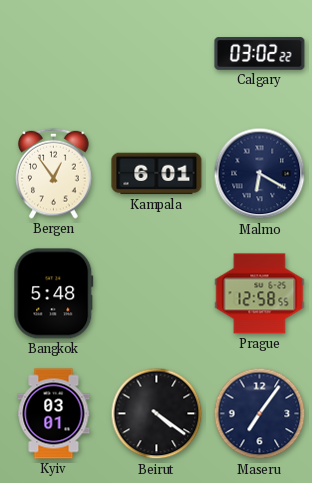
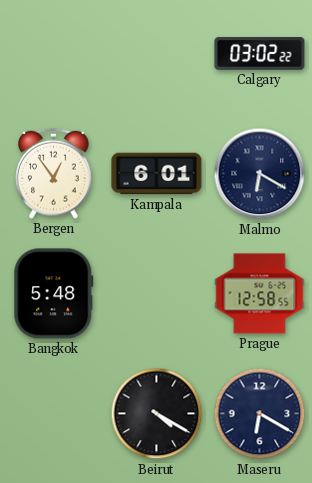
Kyiv: 03:01 -> none (54, 414)
Beirut: 4:21 -> 4:20 (157, 414)
Maseru: 7:06 -> 6:20 (260, 414)
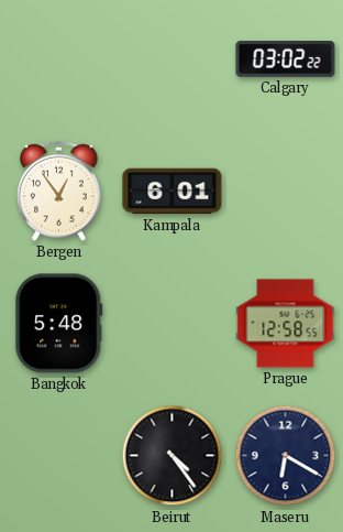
Malmo: 6:20 -> none (260, 174)
Beirut: 4:20 -> 4:24 (173, 456)
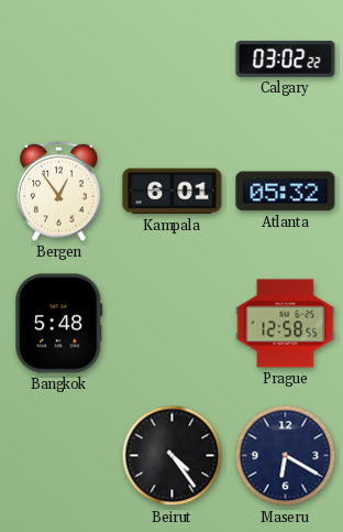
Atlanta: none -> 05:32 (286, 192)
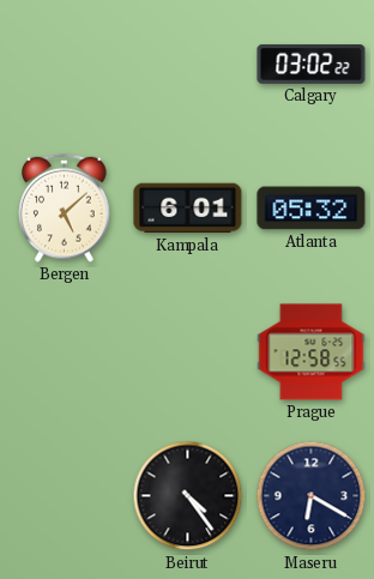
Bergen: 12:54 -> 5:08 (65, 207)
Bangkok: 5:48 -> none (59, 324)
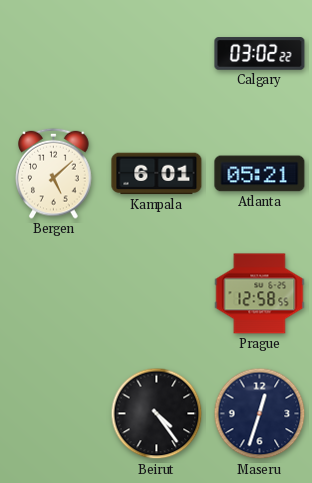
Atlanta: 05:32 -> 05:21 (260, 174)
Maseru: 6:20 -> 12:33 (260, 414)
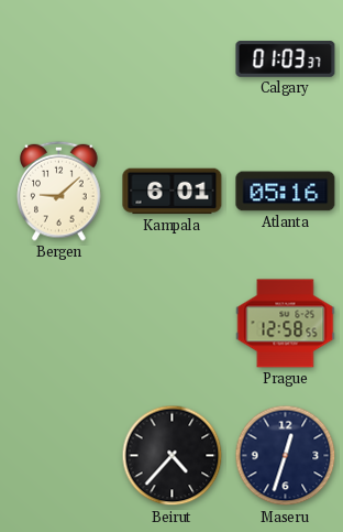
Calgary: 03:02 -> 01:03 (286, 59)
Bergen: 5:08 -> 9:08 (59, 191)
Atlanta: 05:21 -> 05:16 (286, 192)
Beirut: 4:24 -> 4:37 (173, 456)
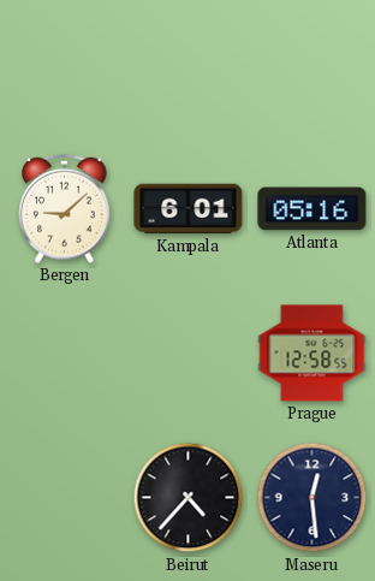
Calgary: 01:03 -> none (286, 59)
Maseru: 12:33 -> 12:29 (312, 498)
